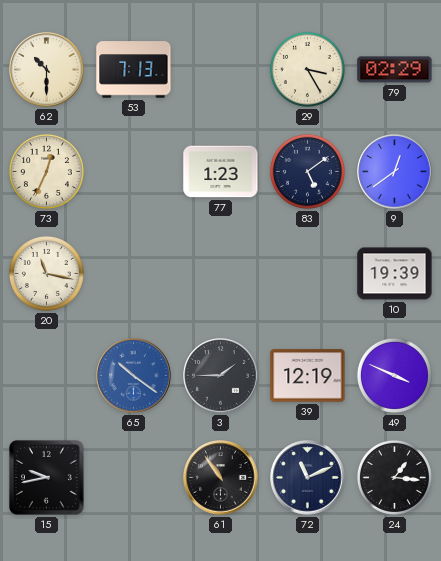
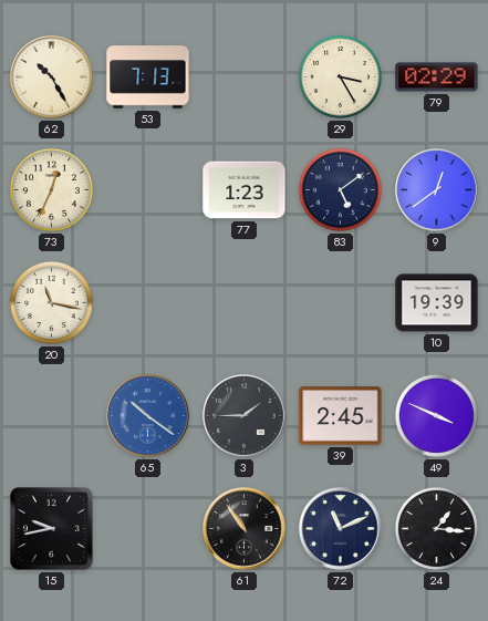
62: 10:30 -> 10:25 (52, 77)
39: 12:19 -> 2:45 (341, 416)
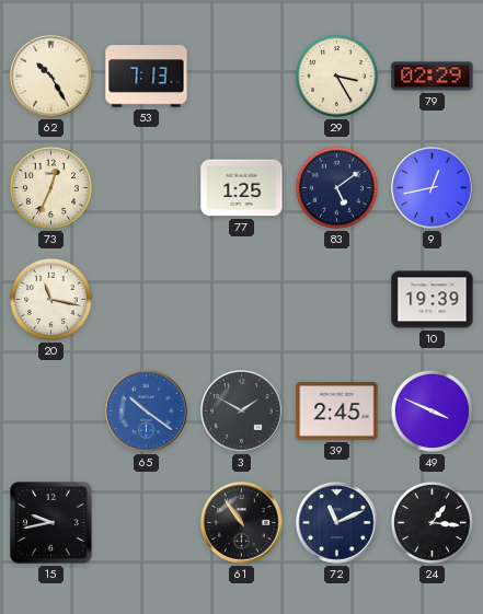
77: 1:23 -> 1:25 (242, 188)
9: 12:39 -> 12:43 (433, 188)
3: 1:45 -> 1:50 (242, 412)
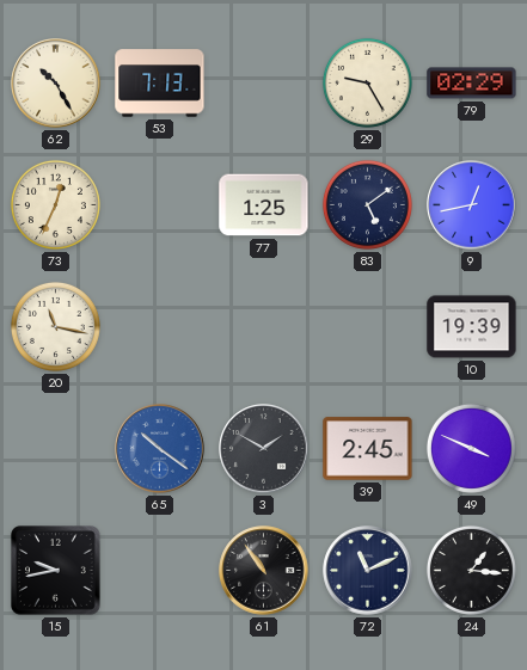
29: 3:25 -> 9:25 (367, 82)
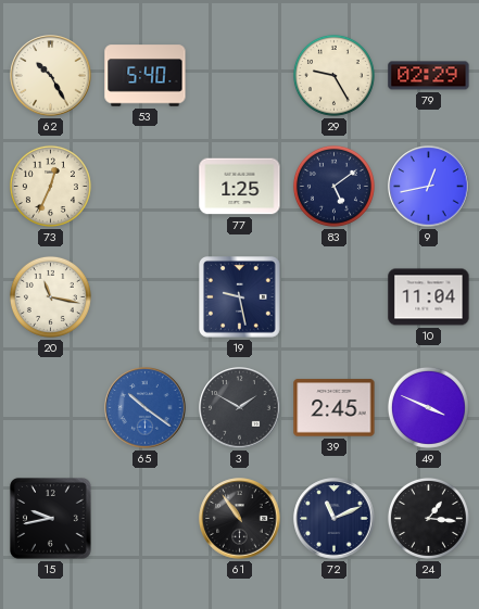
53: 7:13 -> 5:40 (146, 76)
19: none -> 9:28 (240, 297)
10: 19:39 -> 11:04 (429, 297)
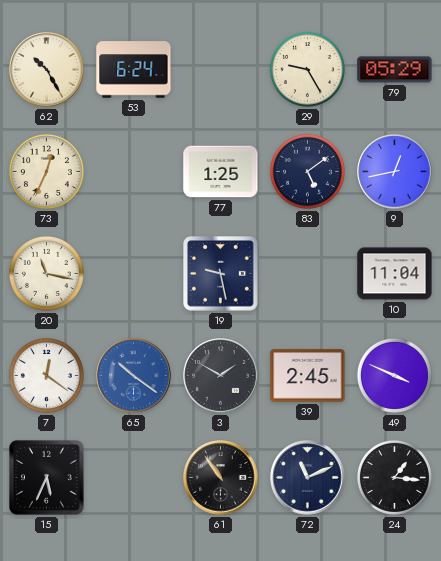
53: 5:40 -> 6:24 (134, 70)
79: 02:29 -> 05:29 (395, 70)
7: none -> 12:21 (46, 375)
15: 9:43 -> 5:34 (47, 478)
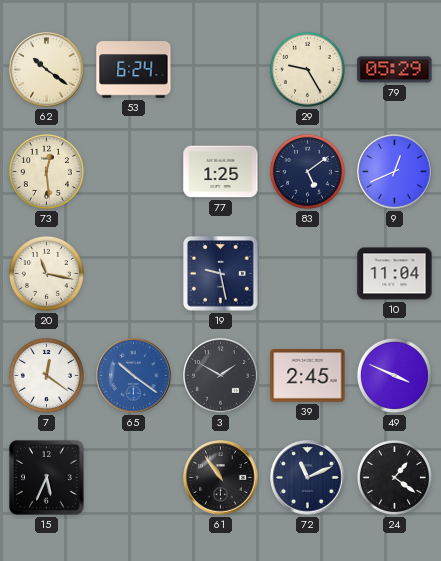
62: 10:25 -> 10:21 (47, 70)
73: 12:34 -> 12:29 (46, 171)
9: 12:43 -> 12:41 (395, 172)
24: 1:16 -> 1:21 (394, 477)
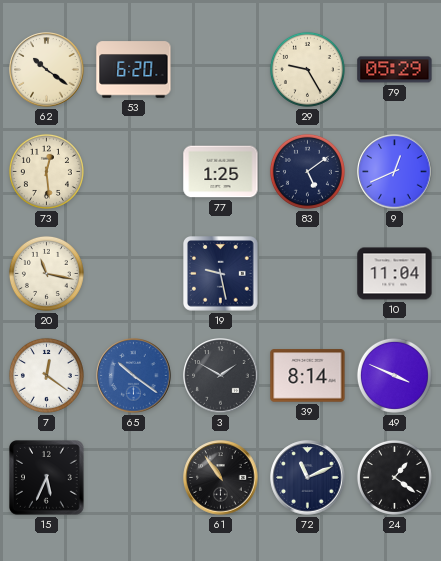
53: 6:24 -> 6:20 (134, 70)
39: 2:45 -> 8:14 (308, 376)
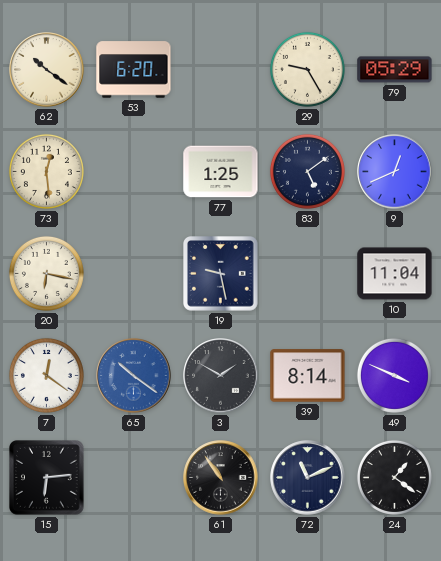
20: 11:17 -> 6:17 (46, 273)
15: 5:34 -> 6:14 (47, 478)
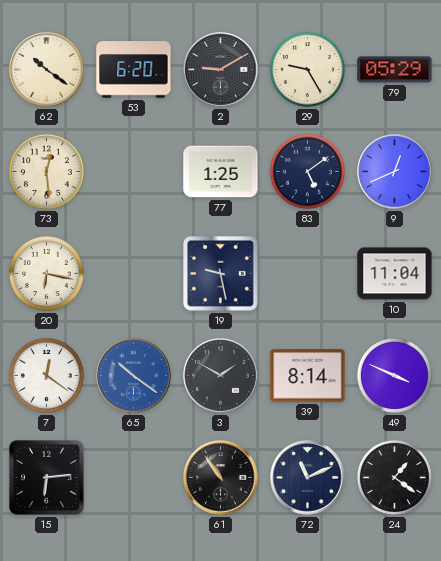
2: none -> 9:10 (221, 70)
